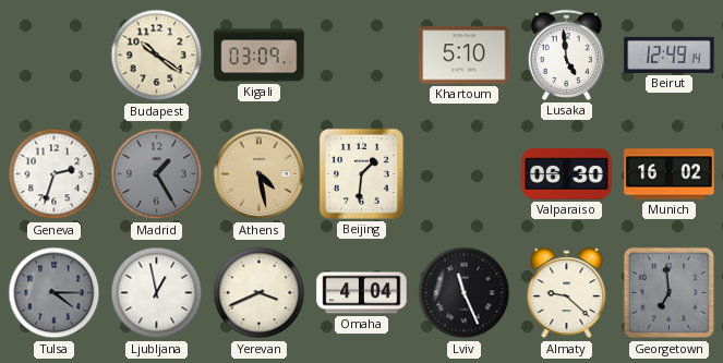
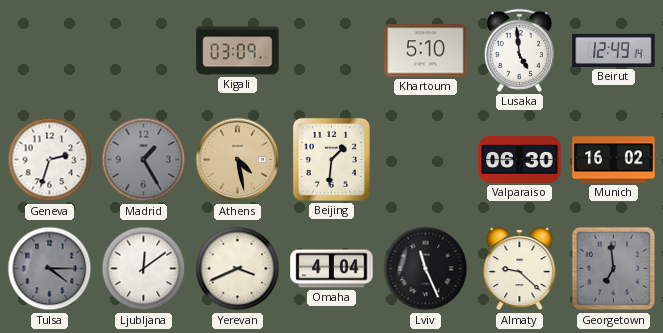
Budapest: 10:21 -> none (157, 56)
Ljubljana: 12:58 -> 12:09 (144, 269)
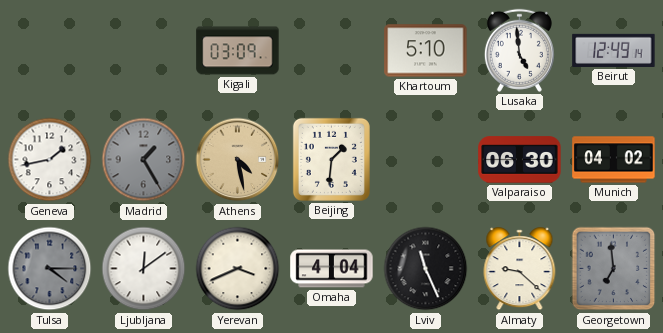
Geneva: 2:33 -> 1:43 (50, 160)
Munich: 16:02 -> 04:02 (614, 160)
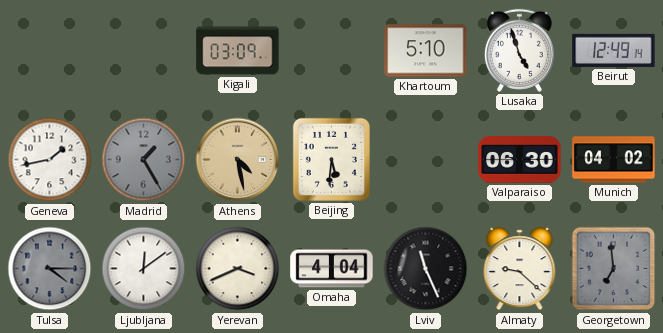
Lusaka: 4:59 -> 4:57 (519, 50)
Beijing: 1:31 -> 5:31 (331, 159)
